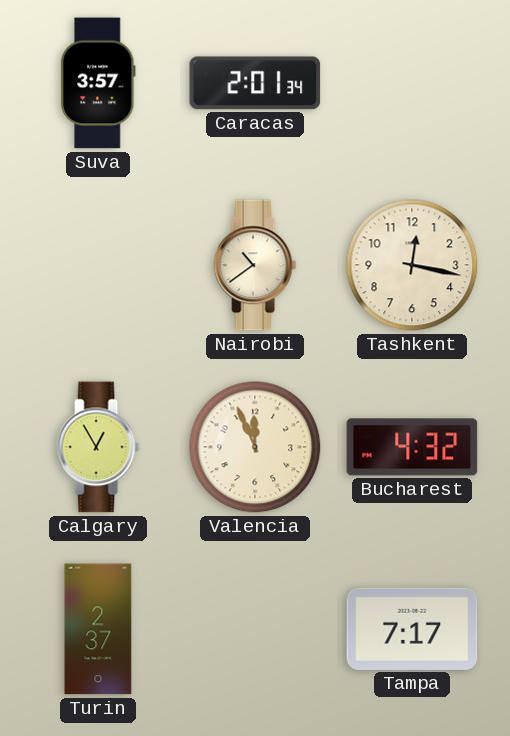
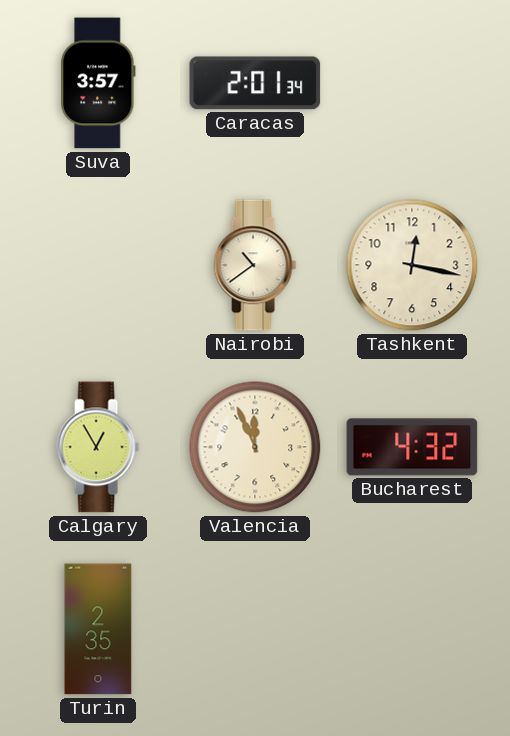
Turin: 2:37 -> 2:35 (98, 629)
Tampa: 7:17 -> none (412, 629)
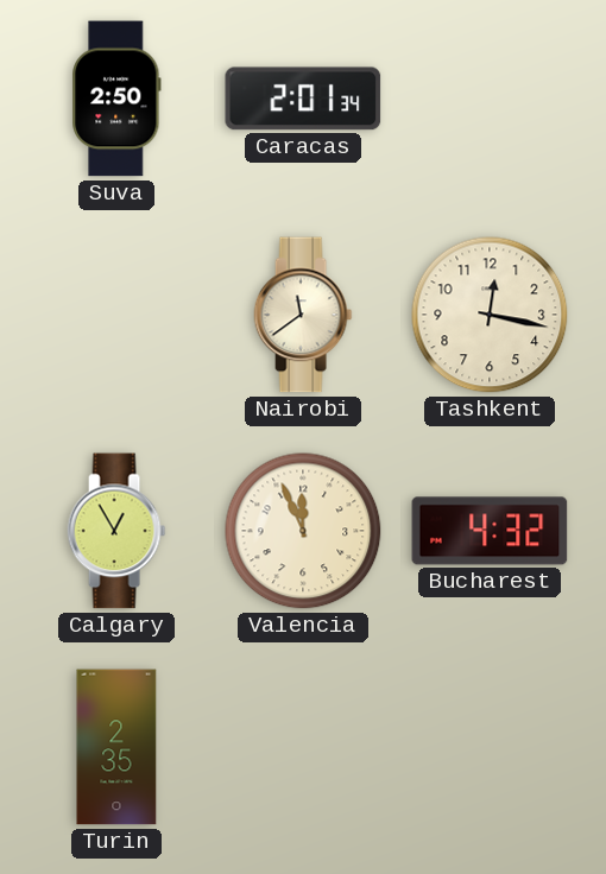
Suva: 3:57 -> 2:50 (116, 99)
Nairobi: 10:39 -> 11:39 (303, 315)
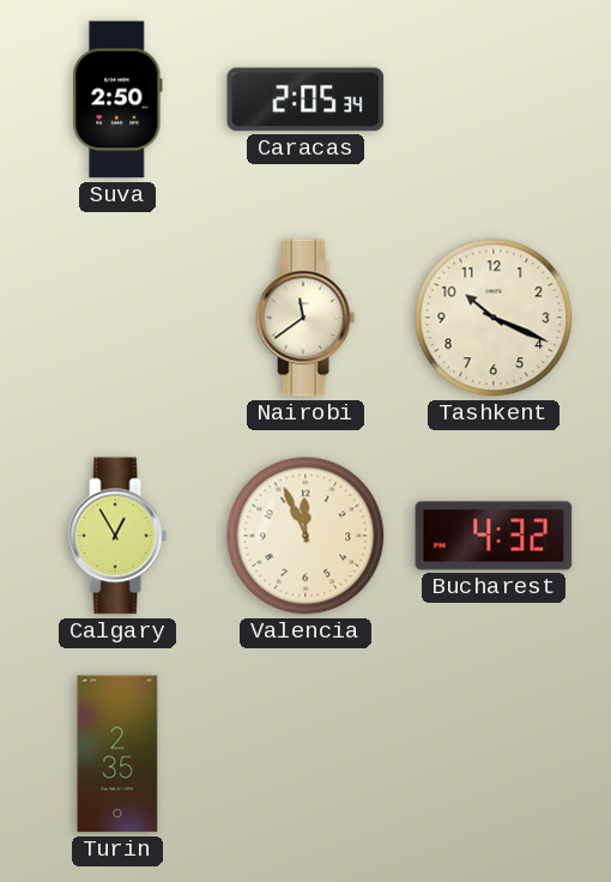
Caracas: 2:01 -> 2:05 (305, 99)
Tashkent: 12:17 -> 10:19 (494, 318)
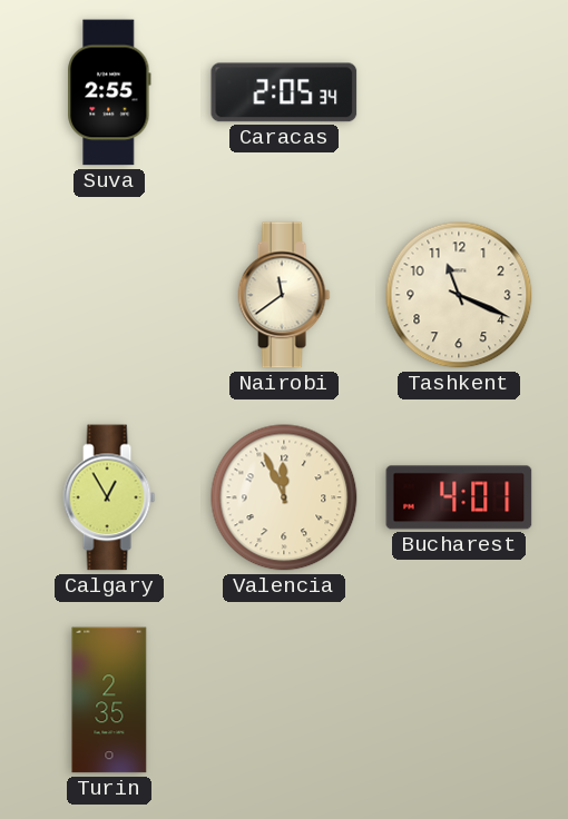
Suva: 2:50 -> 2:55 (109, 92)
Tashkent: 10:19 -> 11:19 (459, 295)
Bucharest: 4:32 -> 4:01 (459, 497)
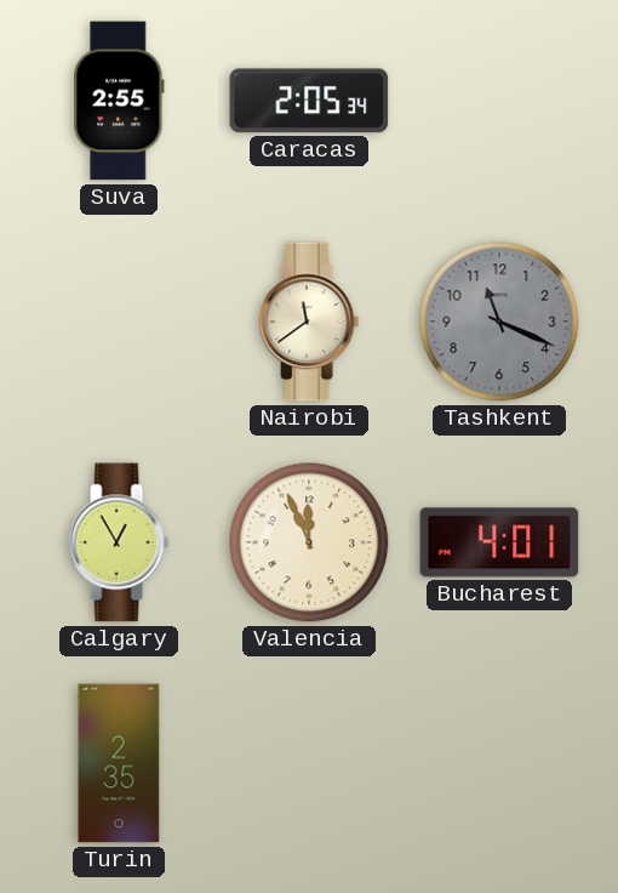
Tashkent dial: cream -> grey (499, 322)
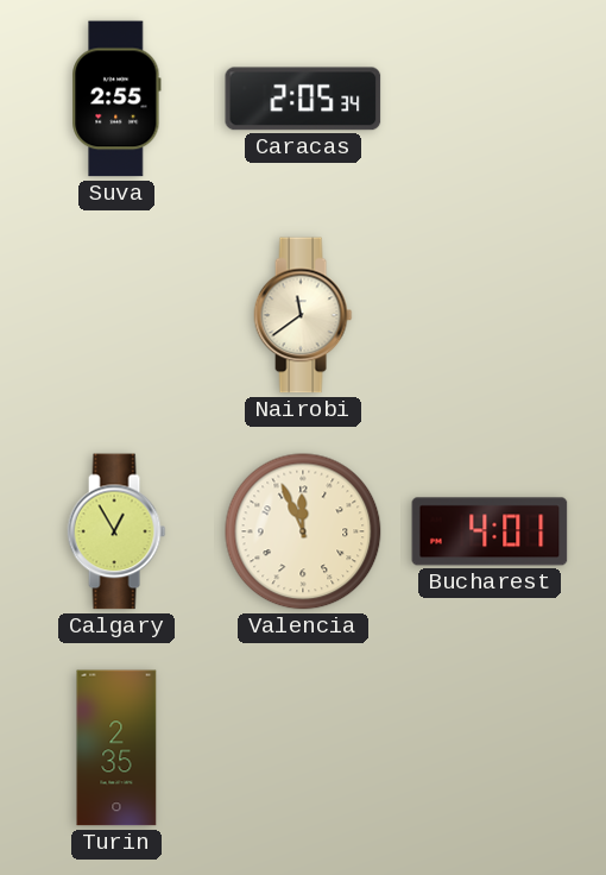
Tashkent: 11:19 -> none (499, 322)
